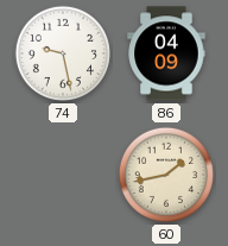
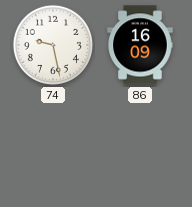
86: 04:09 -> 16:09 (140, 45)
60: 1:43 -> none (166, 175)
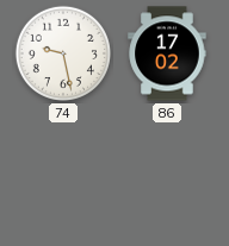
86: 16:09 -> 17:02 (167, 53)
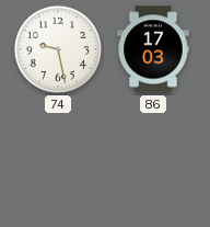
86: 17:02 -> 17:03 (153, 49)
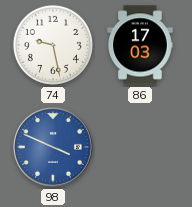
98: none -> 3:49 (53, 147)
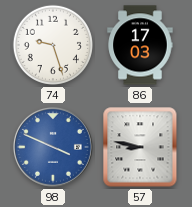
74: 9:28 -> 9:27 (53, 45)
57: none -> 8:47 (140, 147)
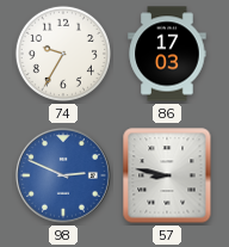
74: 9:27 -> 9:35 (63, 54)
98: 3:49 -> 2:49 (63, 175)
